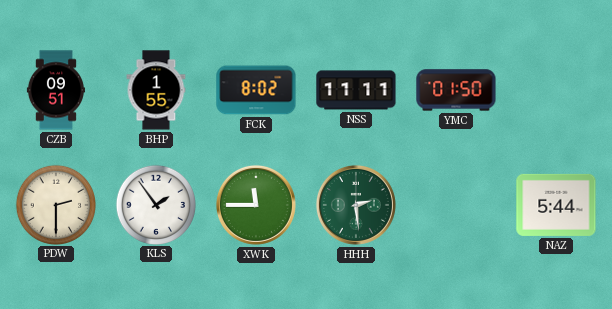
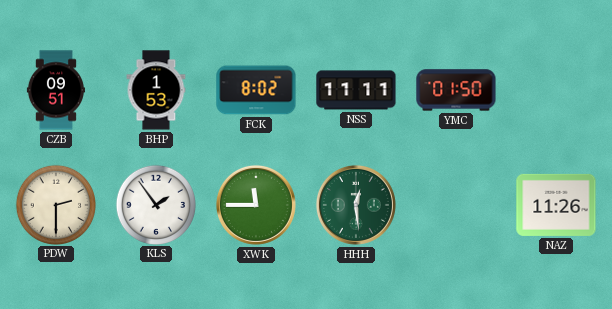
BHP: 1:55 -> 1:53 (156, 90)
HHH: 2:29 -> 12:29 (356, 205)
NAZ: 5:44 -> 11:26 (556, 205)
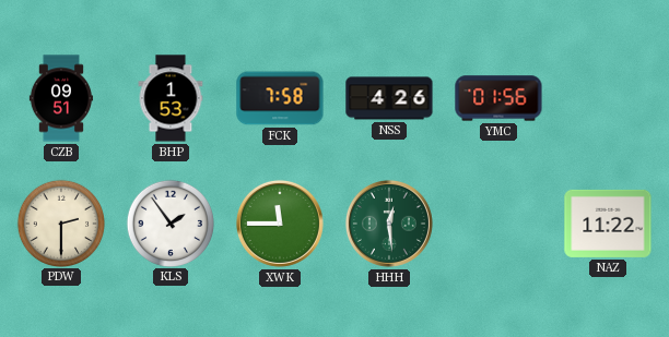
FCK: 8:02 -> 7:58 (280, 98)
NSS: 11:11 -> 4:26 (389, 98)
YMC: 01:50 -> 01:56 (498, 98)
NAZ: 11:26 -> 11:22 (608, 224)
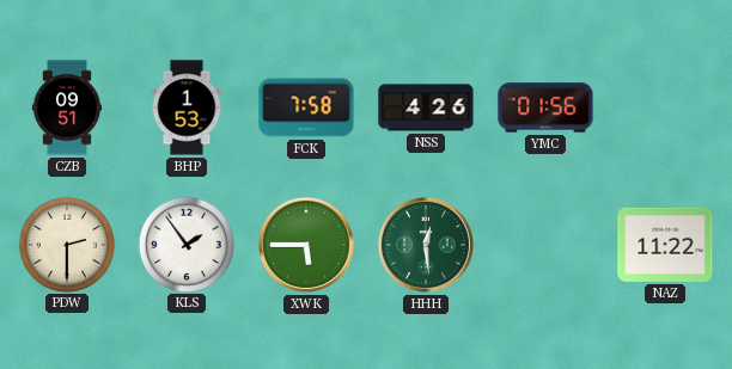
XWK: 11:45 -> 5:45 (306, 245)
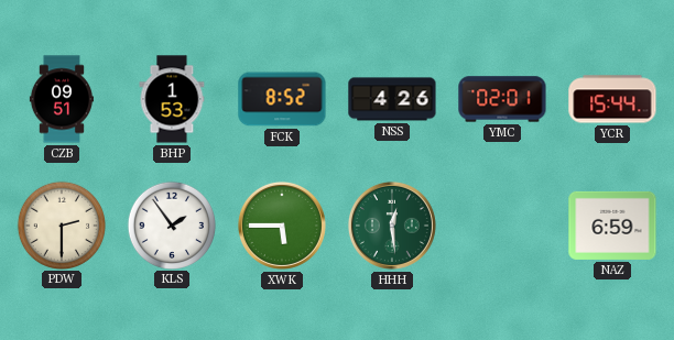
FCK: 7:58 -> 8:52 (282, 99)
YMC: 01:56 -> 02:01 (502, 99)
YCR: none -> 15:44 (612, 99)
NAZ: 11:22 -> 6:59 (612, 226)
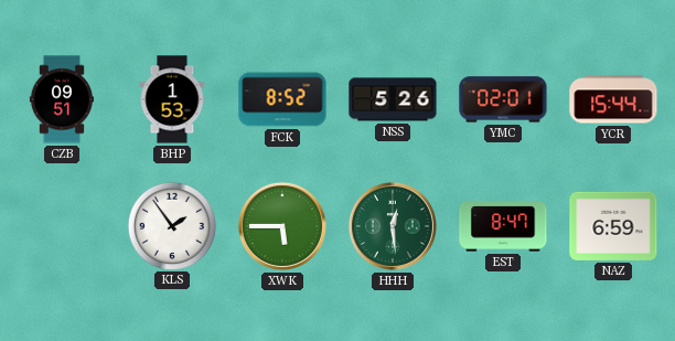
NSS: 4:26 -> 5:26 (393, 99)
PDW: 2:30 -> none (61, 224)
EST: none -> 8:47 (503, 226)
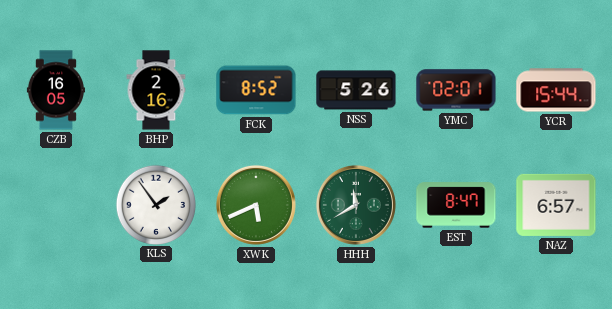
CZB: 09:51 -> 16:05 (56, 90)
BHP: 1:53 -> 2:16 (156, 90)
XWK: 5:45 -> 5:41 (256, 205)
HHH: 12:29 -> 11:40 (356, 205)
NAZ: 6:59 -> 6:57 (556, 205)
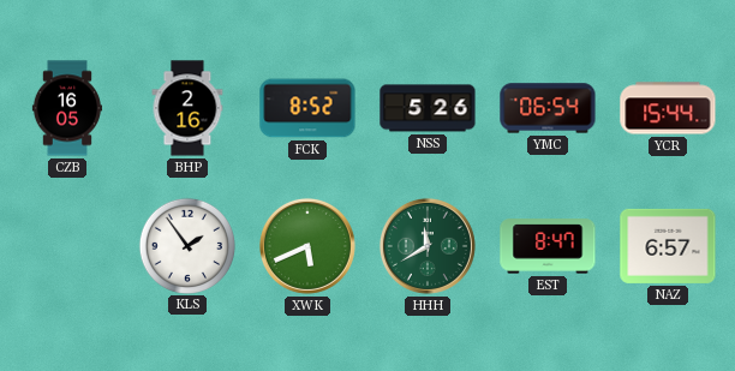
YMC: 02:01 -> 06:54 (548, 108)
